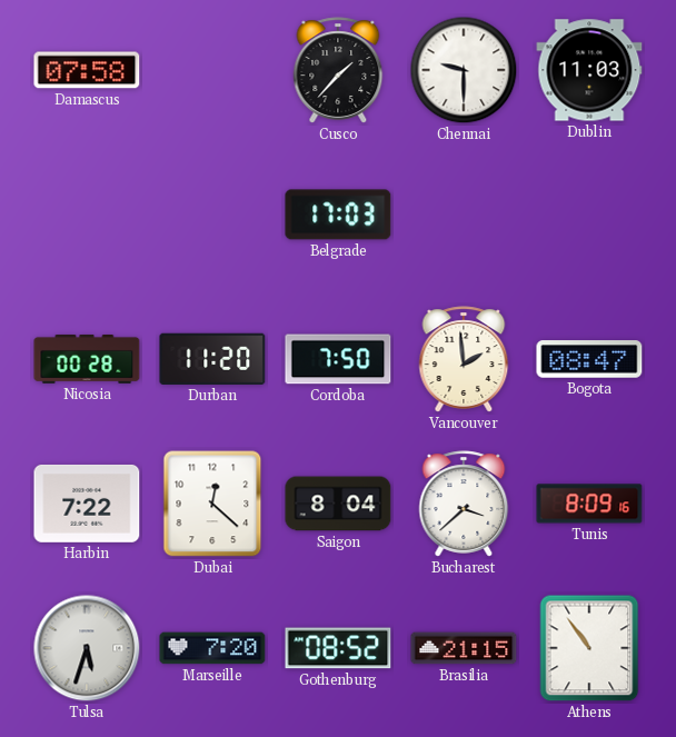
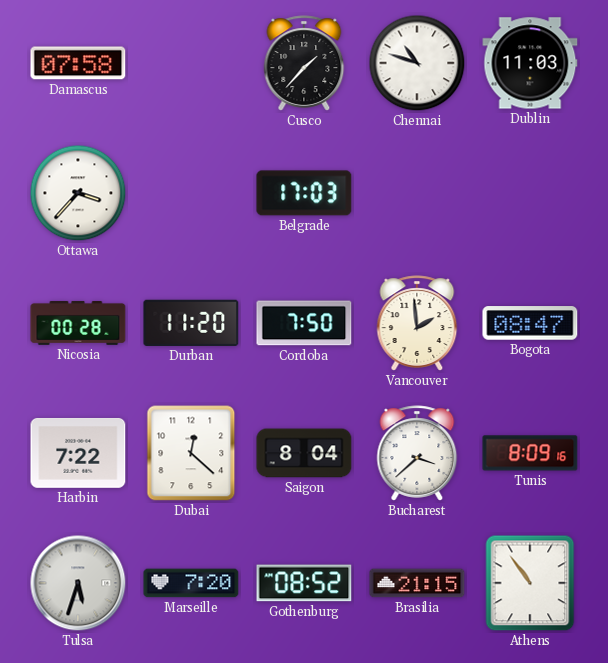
Chennai: 9:30 -> 10:48 (417, 63)
Ottawa: none -> 3:37 (78, 193)
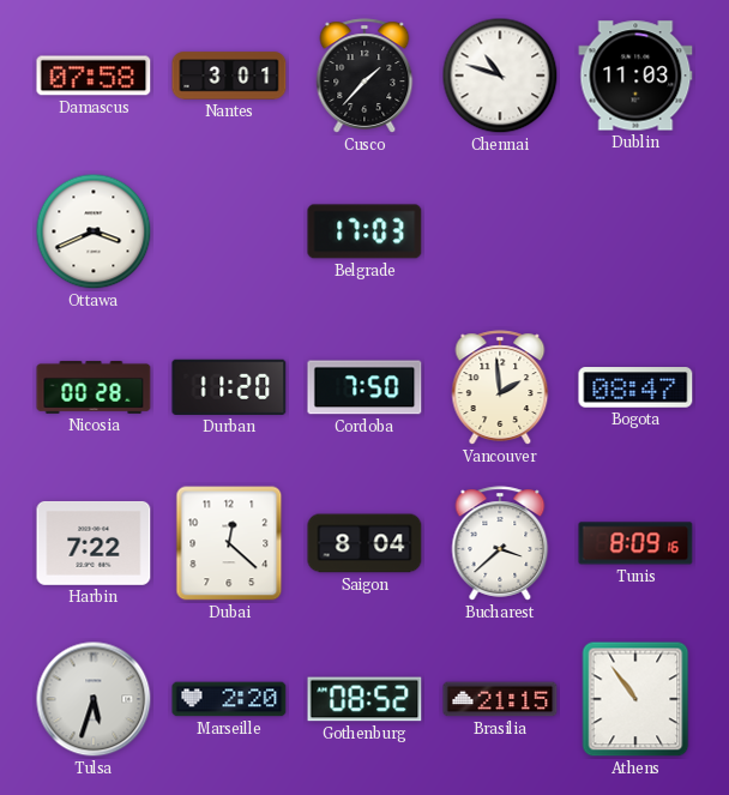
Nantes: none -> 3:01 (229, 76)
Ottawa: 3:37 -> 3:41 (94, 231)
Marseille: 7:20 -> 2:20 (229, 699)
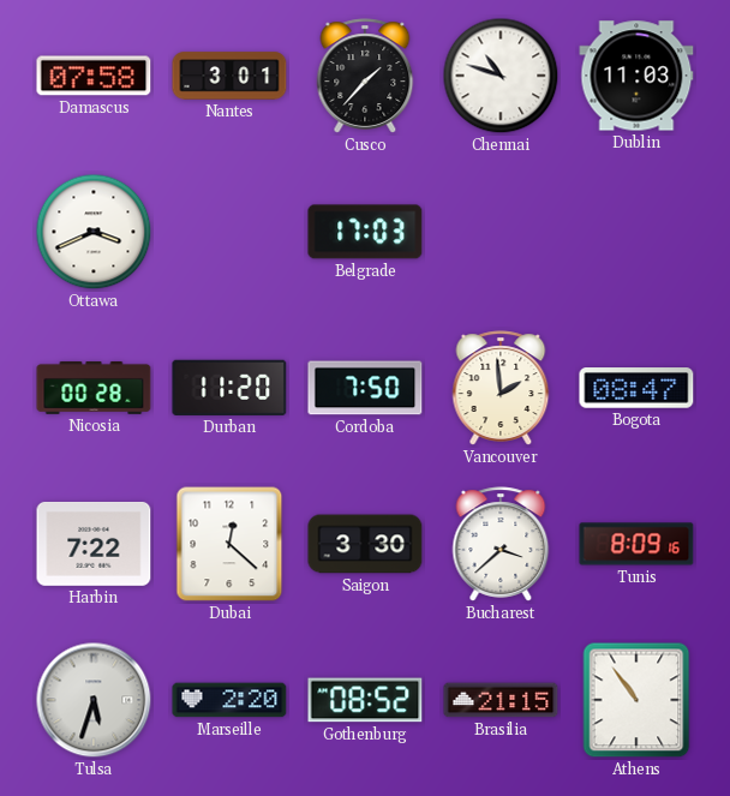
Saigon: 8:04 -> 3:30 (365, 544)
